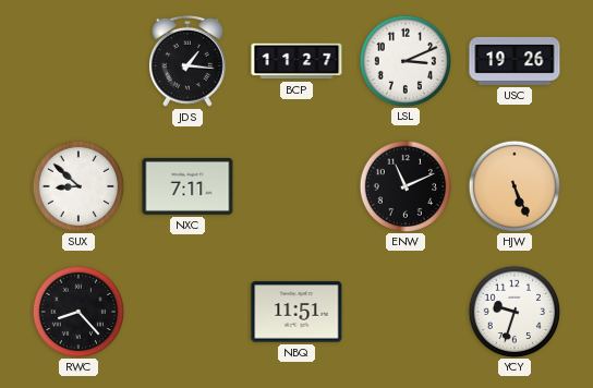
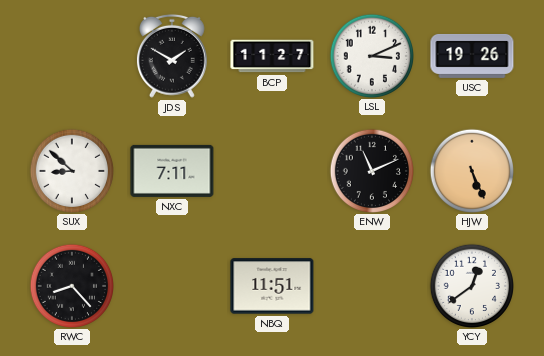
JDS: 1:16 -> 1:50 (172, 56)
YCY: 9:33 -> 12:39 (471, 285)
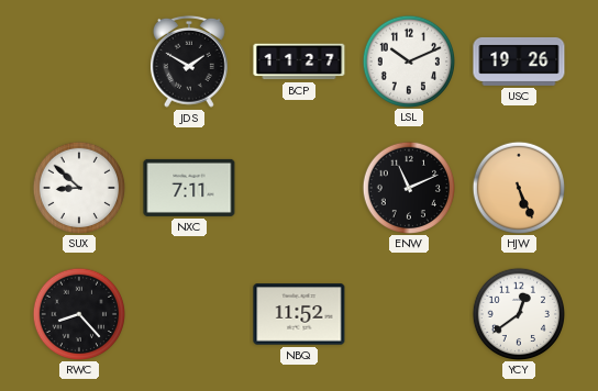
LSL: 3:11 -> 10:11 (408, 60)
NBQ: 11:51 -> 11:52 (299, 314)
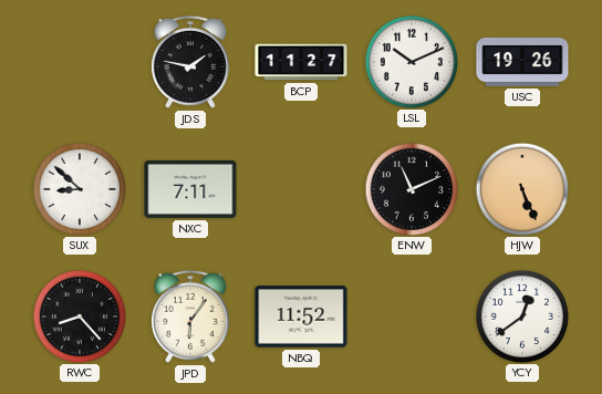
JDS: 1:50 -> 1:47 (190, 62)
JPD: none -> 6:06 (190, 317)
